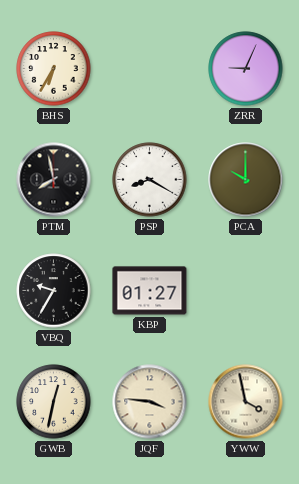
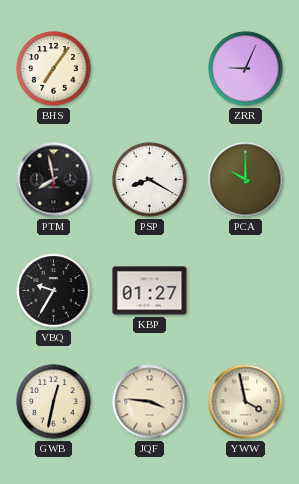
BHS: 6:35 -> 7:06 (54, 69)
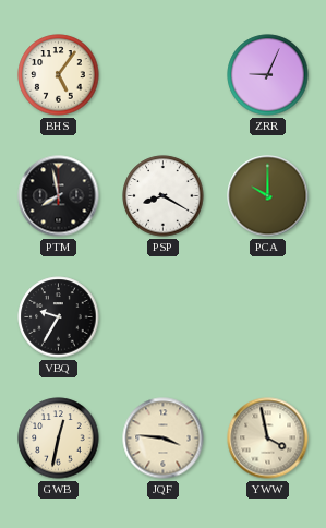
BHS: 7:06 -> 5:06 (59, 75)
KBP: 01:27 -> none (150, 291)
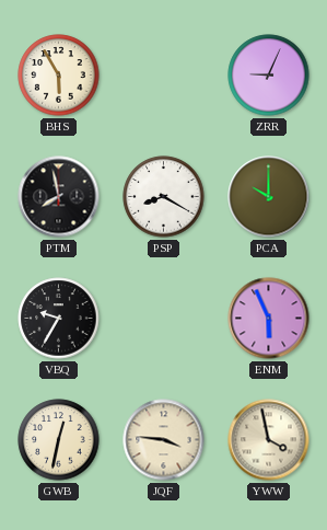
BHS: 5:06 -> 5:55 (59, 76)
ENM: none -> 5:56 (269, 319)
